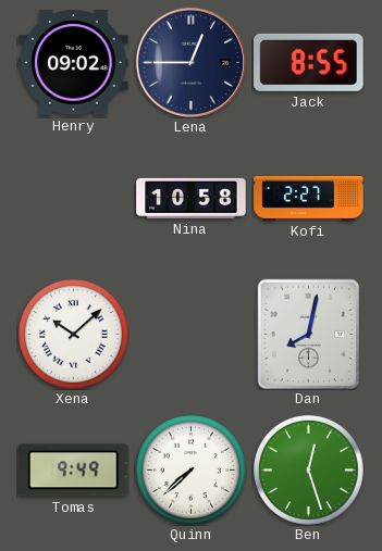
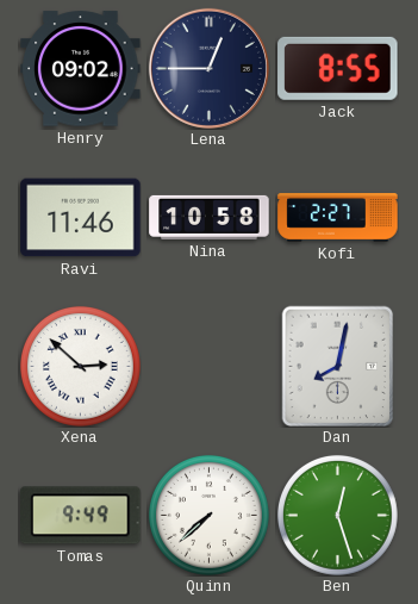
Ravi: none -> 11:46 (81, 218)
Xena: 10:08 -> 2:52 (80, 366)
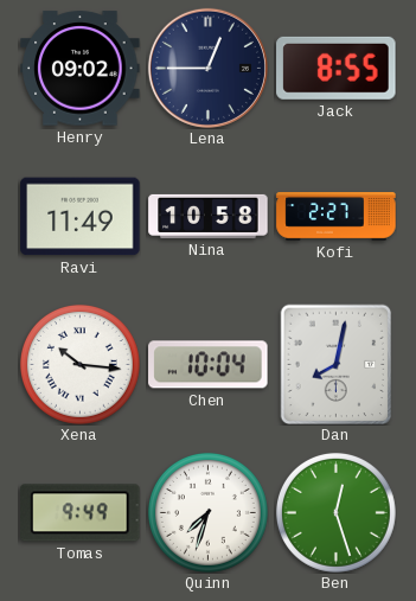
Ravi: 11:46 -> 11:49 (81, 217)
Xena: 2:52 -> 10:16 (79, 364)
Chen: none -> 10:04 (209, 365)
Quinn: 7:38 -> 7:33 (207, 512)
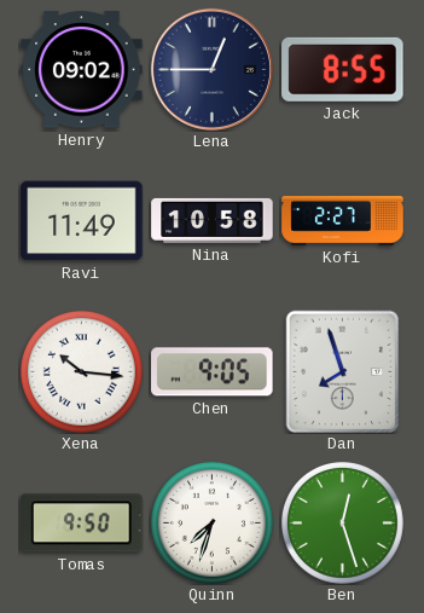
Chen: 10:04 -> 9:05 (213, 372)
Dan: 8:02 -> 7:57 (343, 371)
Tomas: 9:49 -> 9:50 (82, 524)
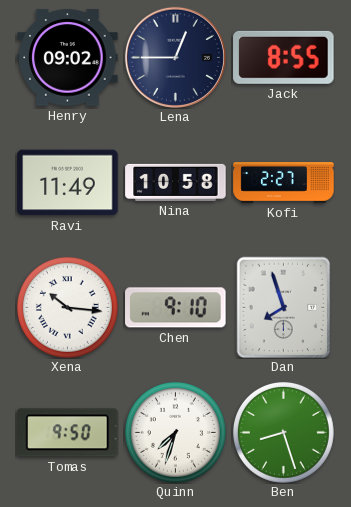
Chen: 9:05 -> 9:10 (176, 308)
Ben: 12:27 -> 8:27 (283, 432)
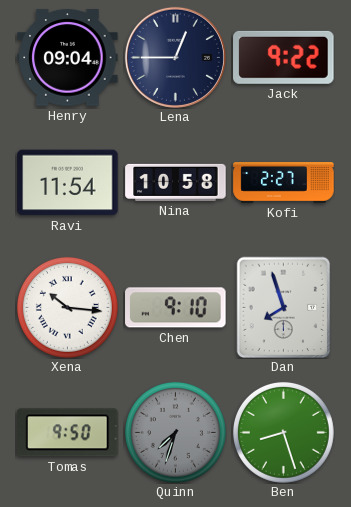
Henry: 09:02 -> 09:04 (68, 58)
Jack: 8:55 -> 9:22 (284, 57)
Ravi: 11:49 -> 11:54 (68, 183)
Quinn dial: white -> grey (175, 432)
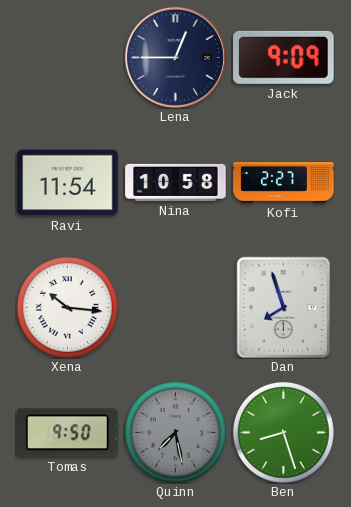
Henry: 09:04 -> none (68, 58)
Jack: 9:22 -> 9:09 (284, 57)
Chen: 9:10 -> none (176, 308)
Quinn: 7:33 -> 7:28 (175, 432)
